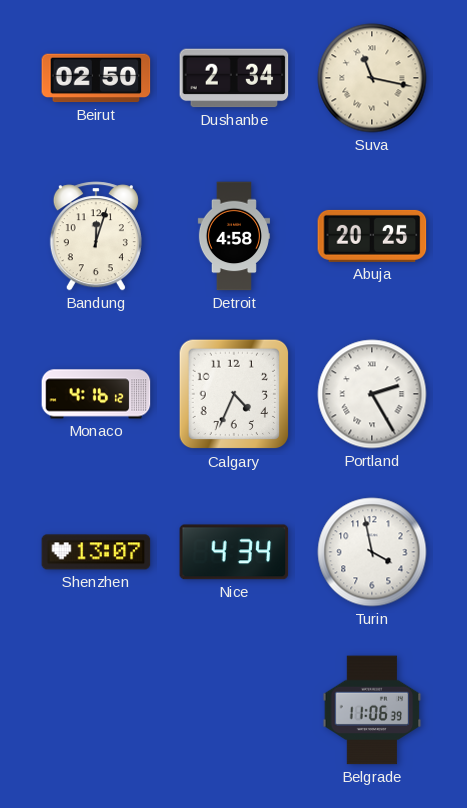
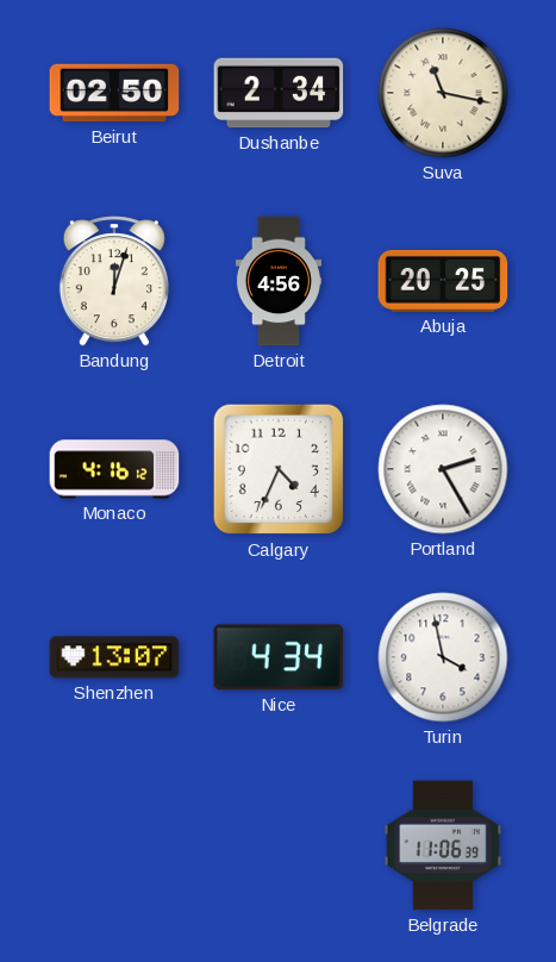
Detroit: 4:58 -> 4:56 (277, 281)
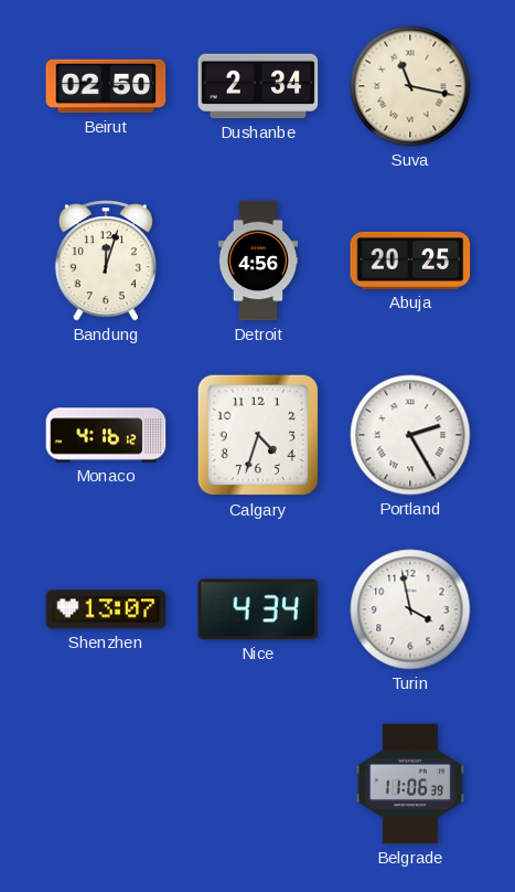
Calgary: 4:34 -> 4:33 (258, 435)
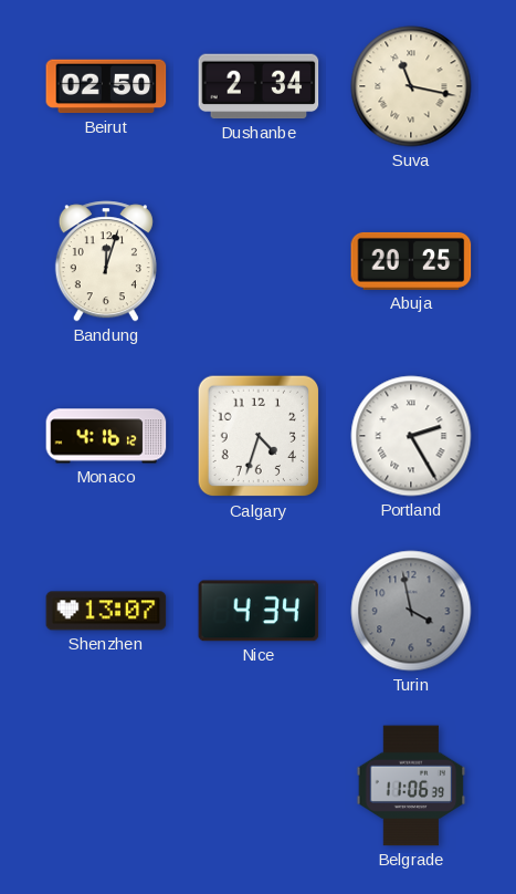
Detroit: 4:56 -> none (257, 261)
Turin dial: white -> grey (411, 611)
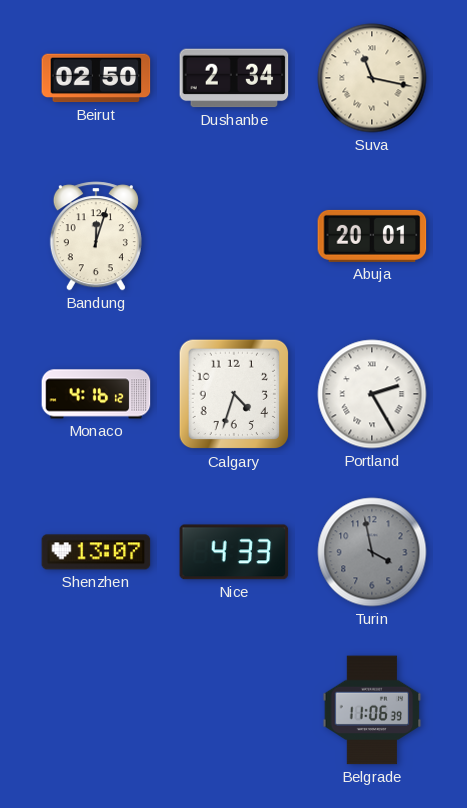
Abuja: 20:25 -> 20:01 (372, 236)
Nice: 4:34 -> 4:33 (234, 552)
